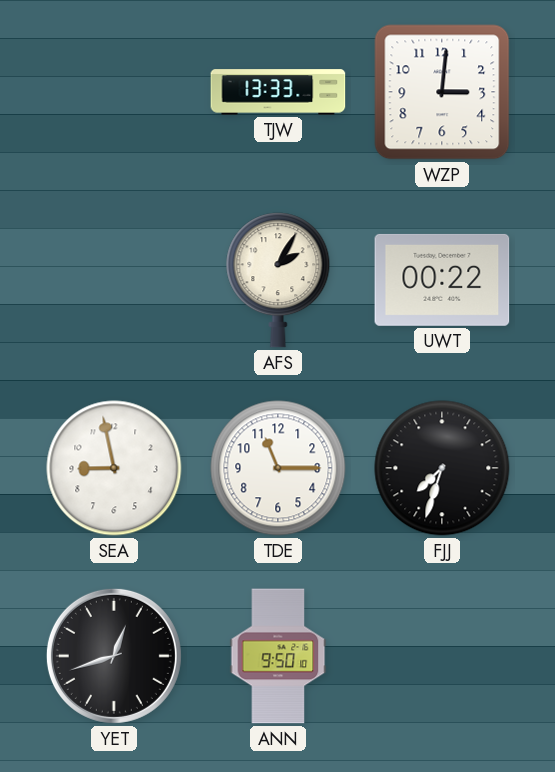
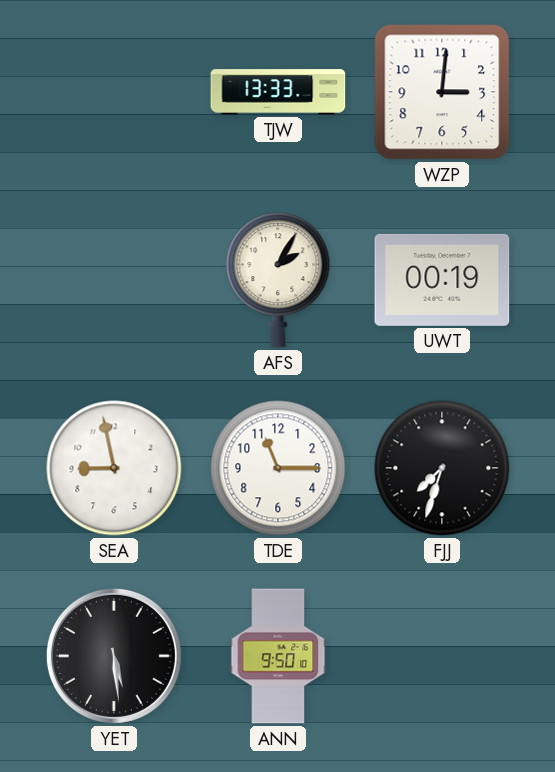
UWT: 00:22 -> 00:19 (442, 280)
YET: 12:42 -> 5:29 (114, 656)
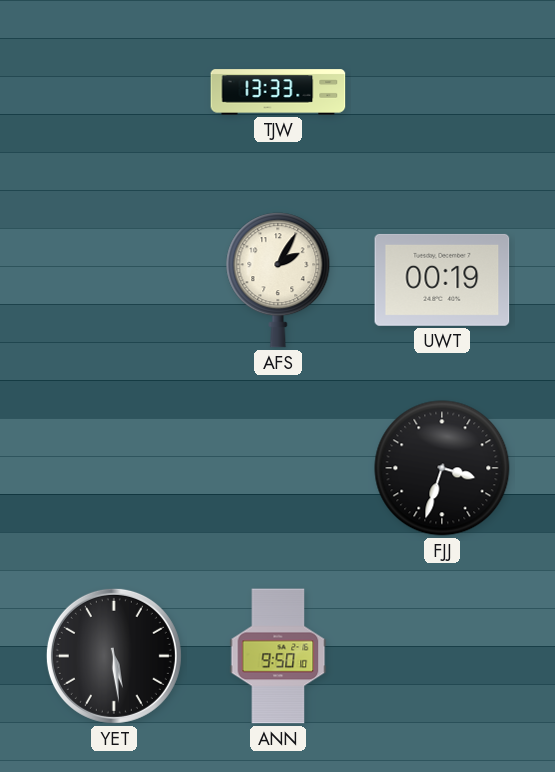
WZP: 3:01 -> none (442, 92)
SEA: 8:58 -> none (114, 468)
TDE: 11:15 -> none (278, 468)
FJJ: 7:33 -> 3:33 (442, 468)
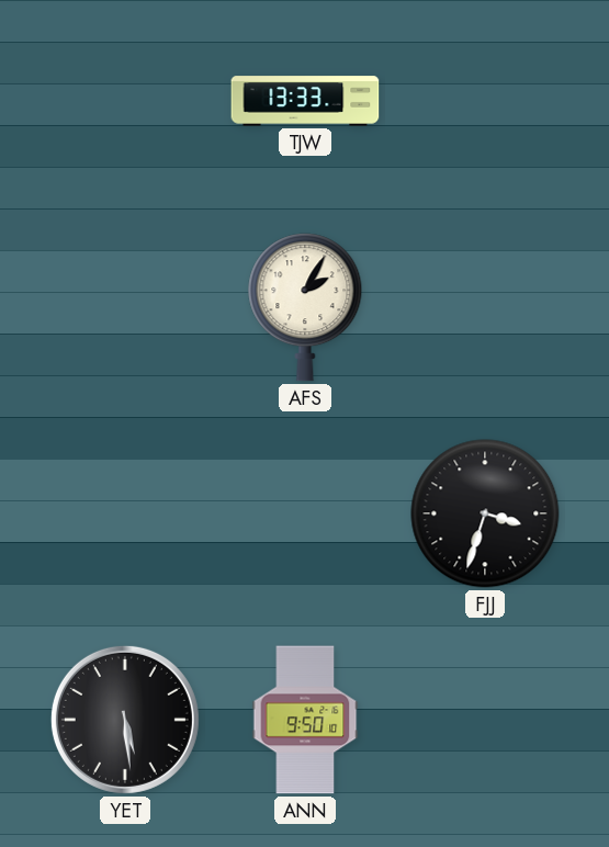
UWT: 00:19 -> none (442, 280)
